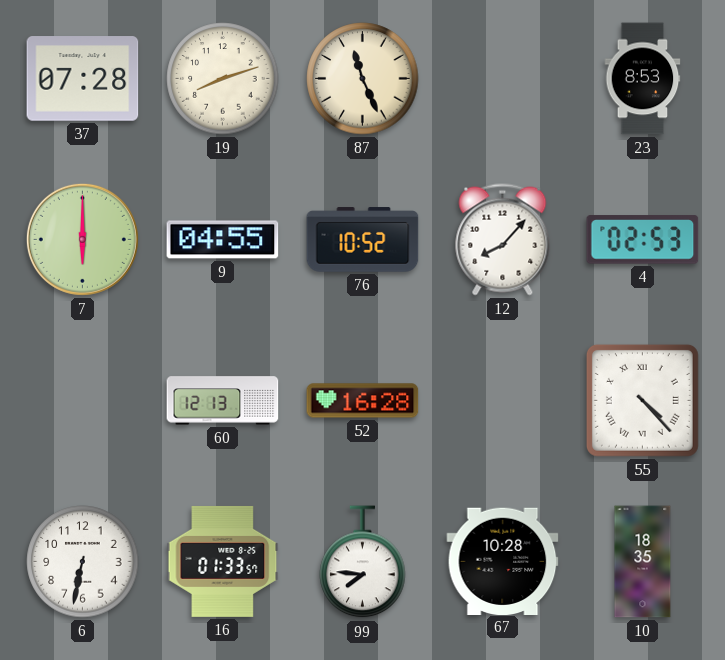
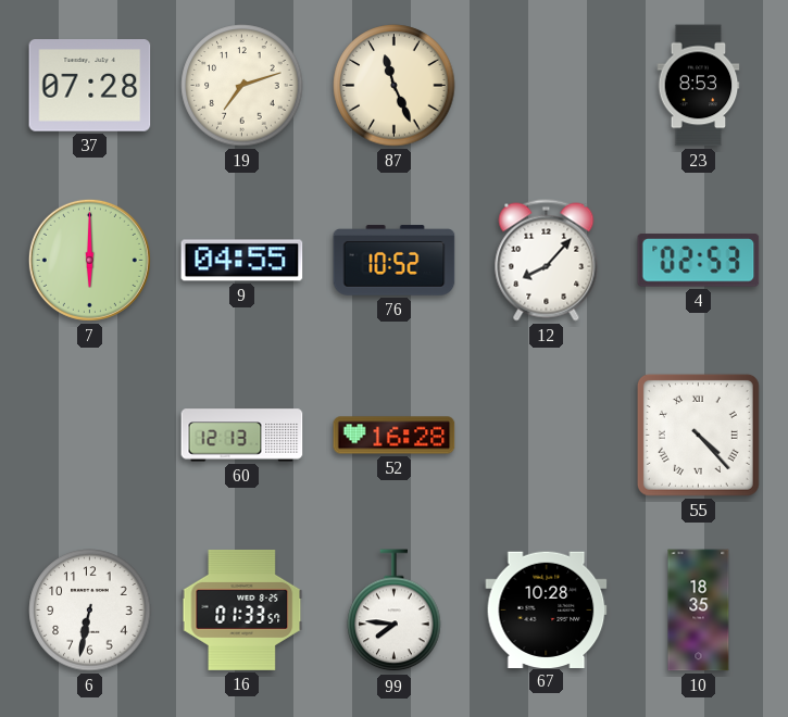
19: 8:12 -> 7:12 (242, 86)
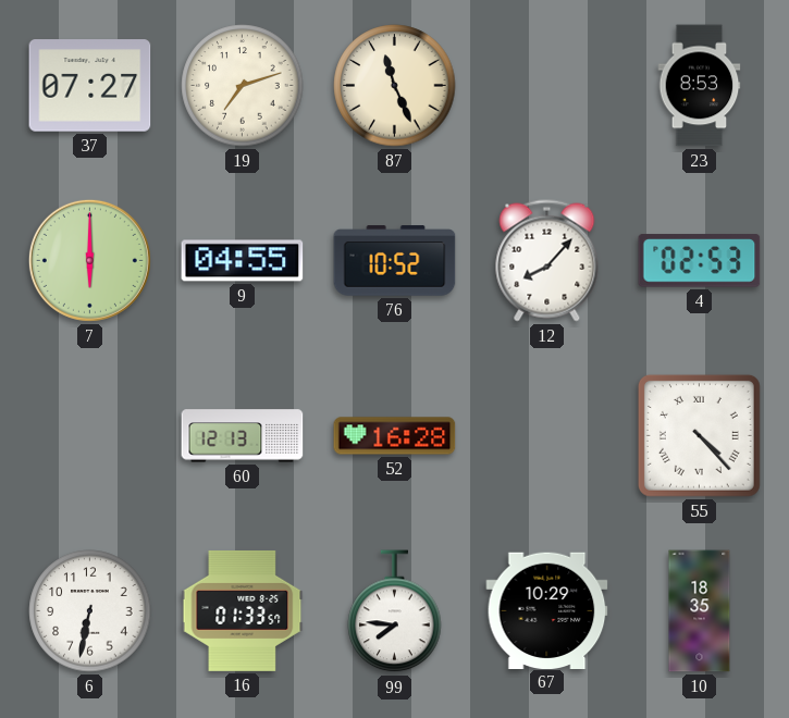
37: 07:28 -> 07:27 (90, 86)
67: 10:28 -> 10:29 (547, 610)
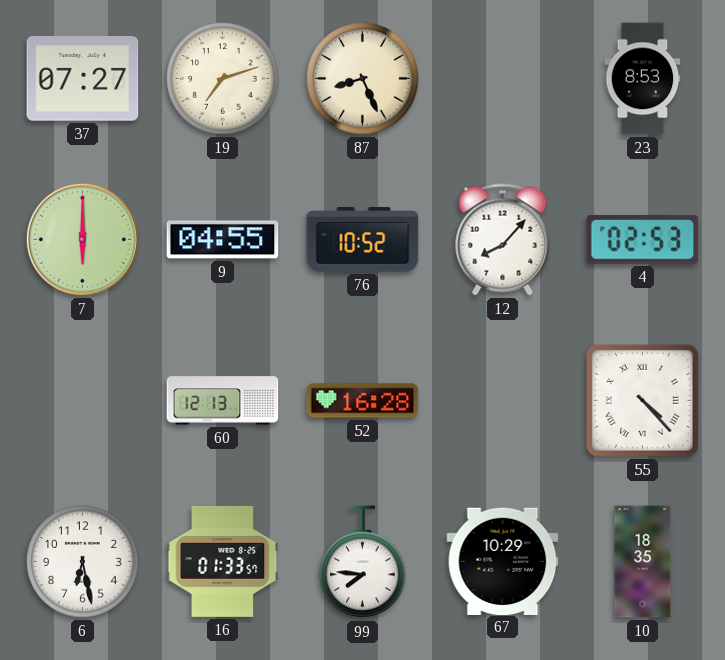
87: 11:26 -> 8:26 (363, 79)
6: 6:32 -> 6:28 (83, 562)
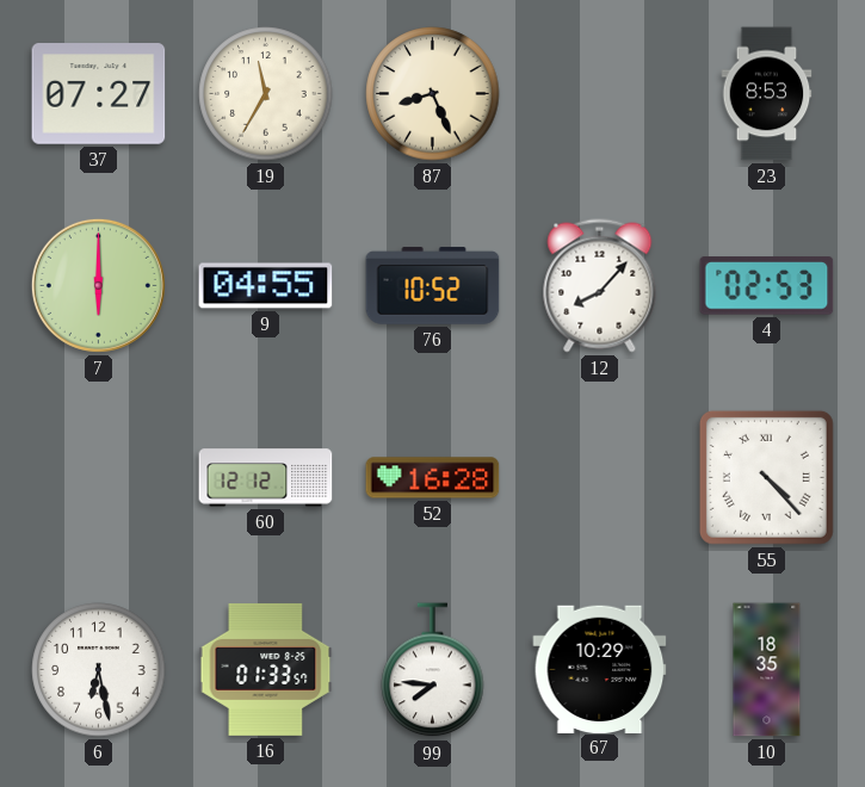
19: 7:12 -> 11:35 (266, 94)
60: 12:13 -> 12:12 (266, 478)
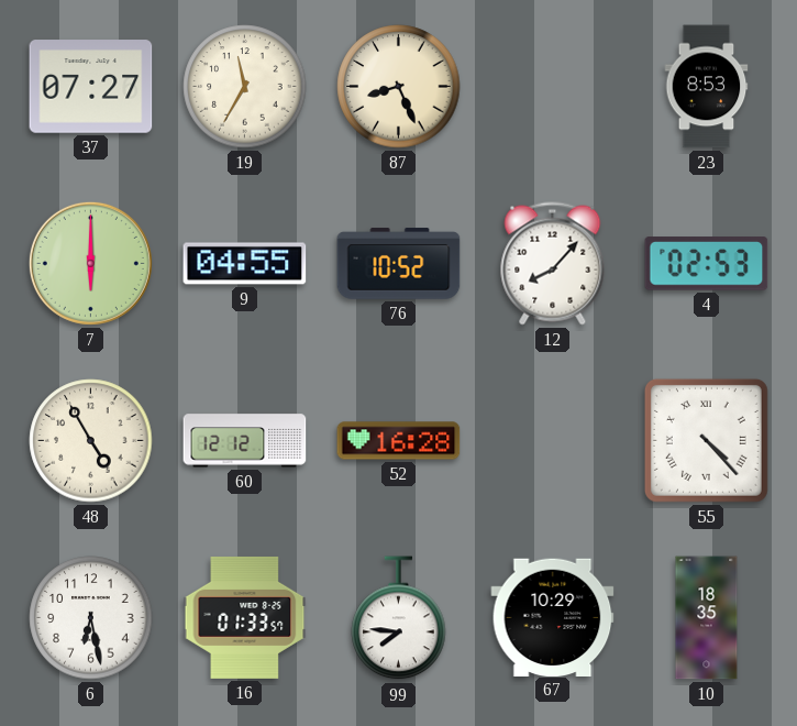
48: none -> 4:55 (91, 441)
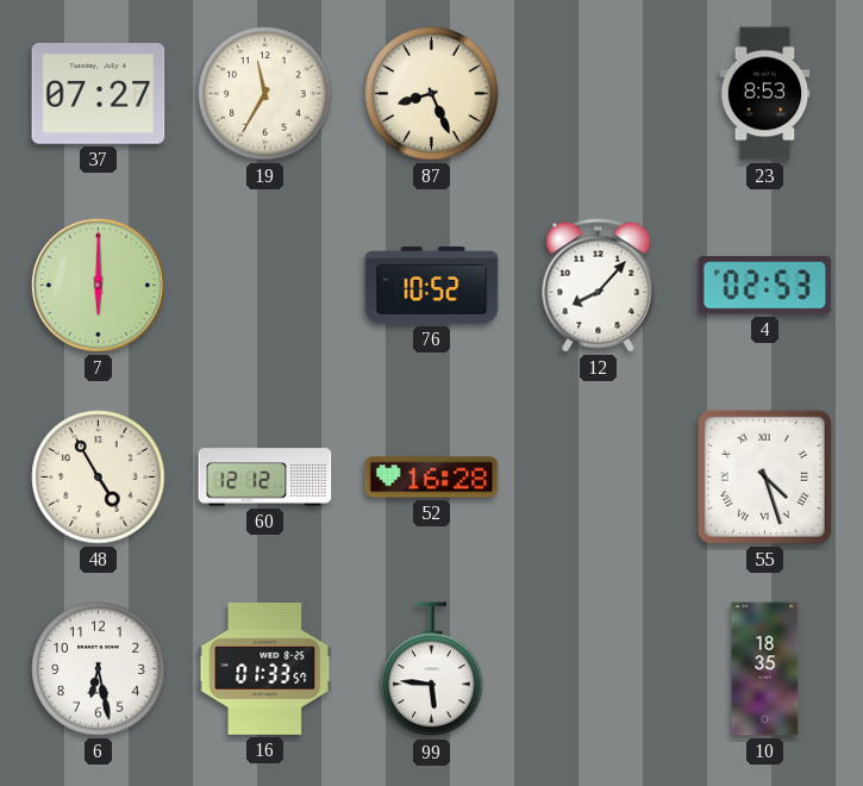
9: 04:55 -> none (245, 264)
55: 4:23 -> 4:27 (764, 476)
99: 7:46 -> 5:46 (432, 669)
67: 10:29 -> none (553, 617)
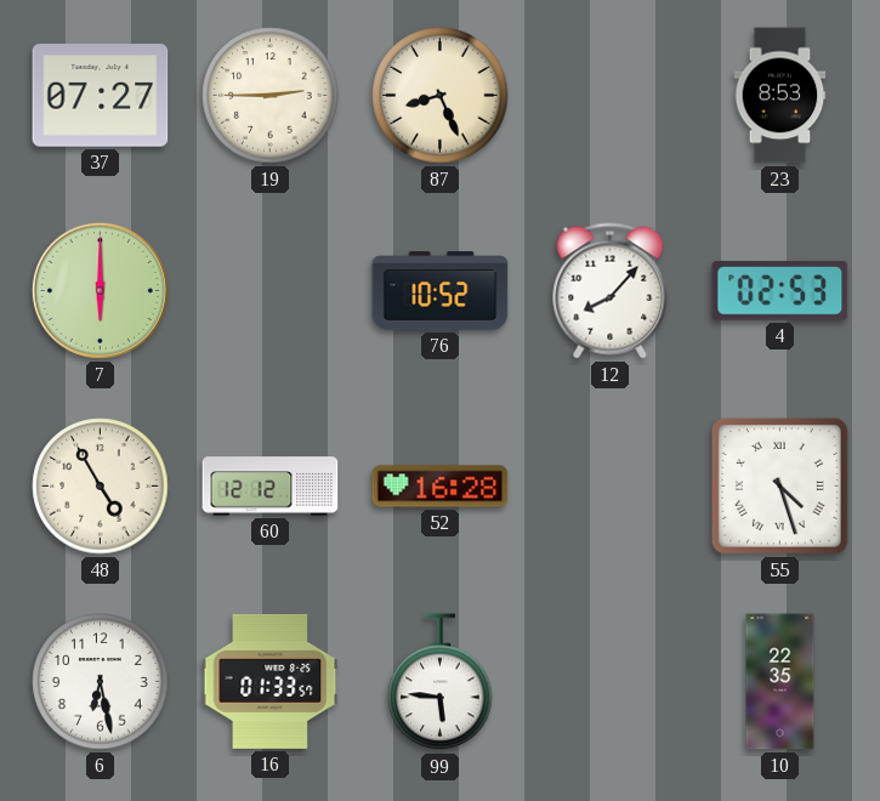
19: 11:35 -> 2:45 (271, 96)
10: 18:35 -> 22:35 (780, 682)
